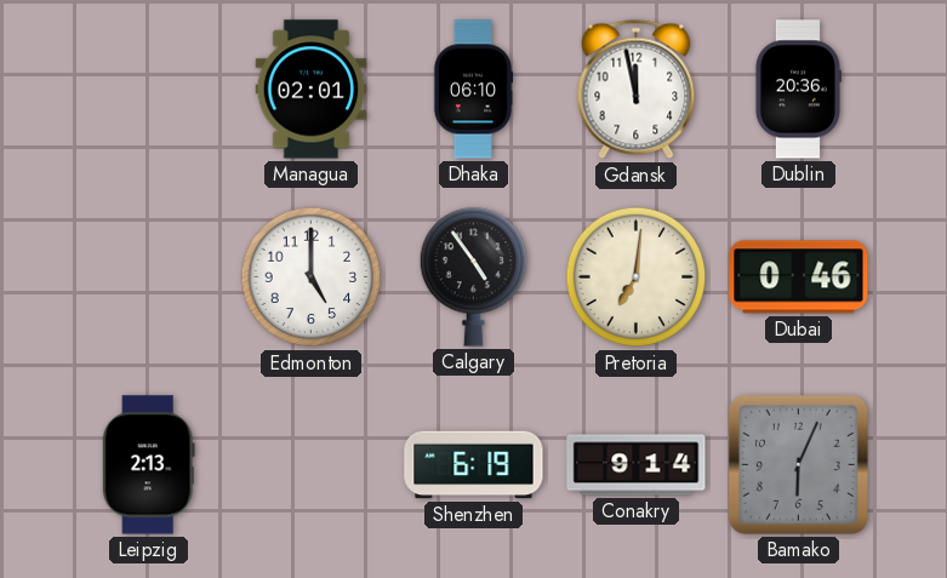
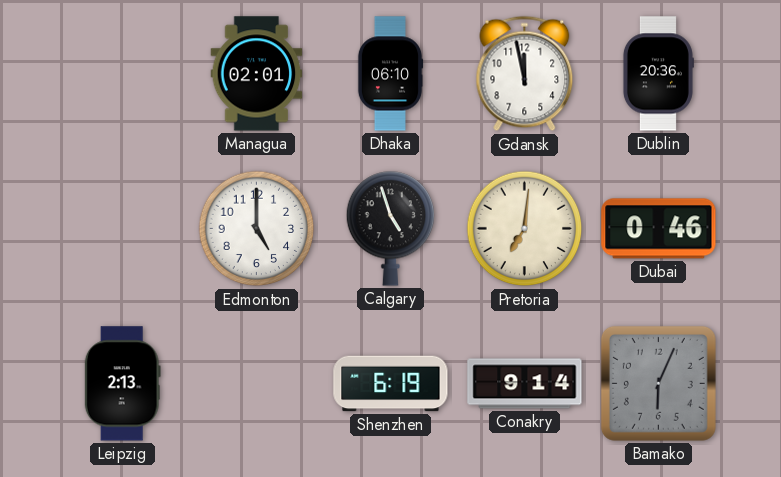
Calgary: 4:54 -> 4:57 (391, 229)
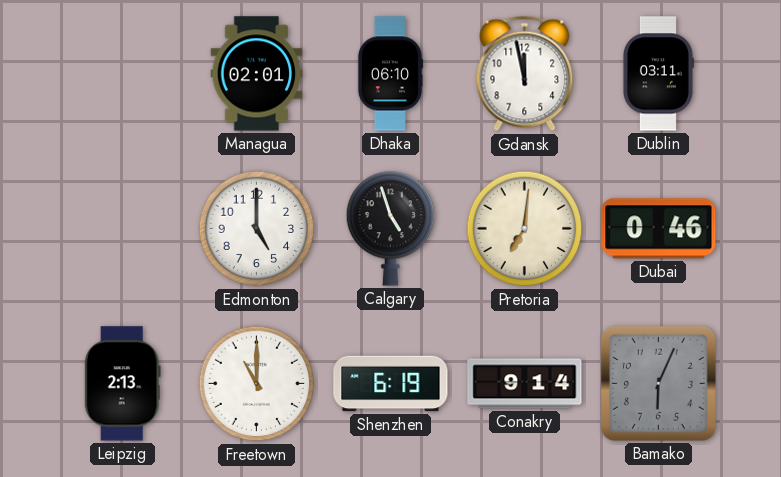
Dublin: 20:36 -> 03:11 (658, 74)
Freetown: none -> 11:00 (257, 384)
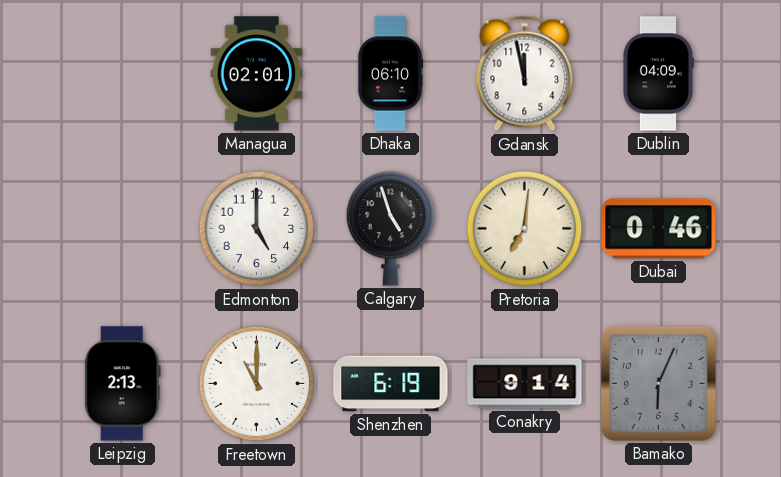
Dublin: 03:11 -> 04:09 (658, 74)
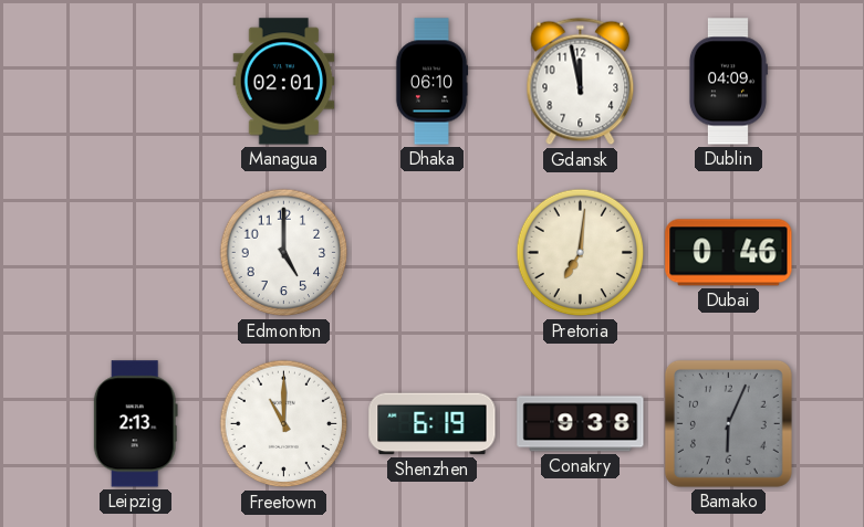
Calgary: 4:57 -> none (391, 229)
Conakry: 9:14 -> 9:38 (581, 424)
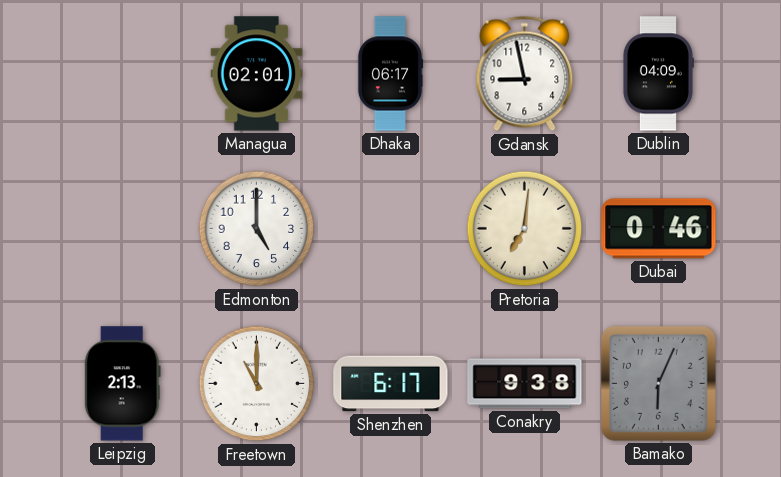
Dhaka: 06:10 -> 06:17 (390, 74)
Gdansk: 11:58 -> 8:58 (525, 74)
Shenzhen: 6:19 -> 6:17 (391, 384)
